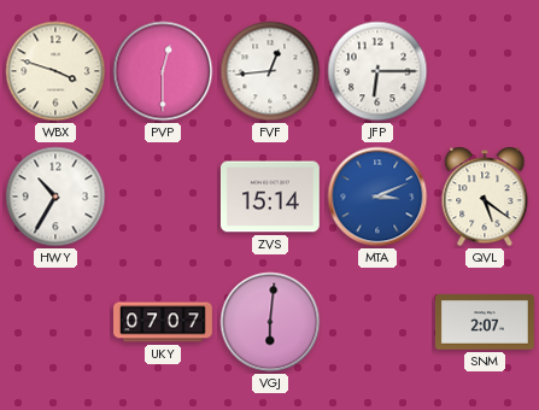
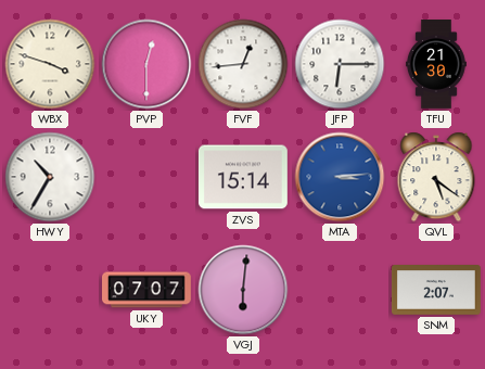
TFU: none -> 21:30 (436, 65)
MTA: 3:11 -> 3:14 (340, 177)
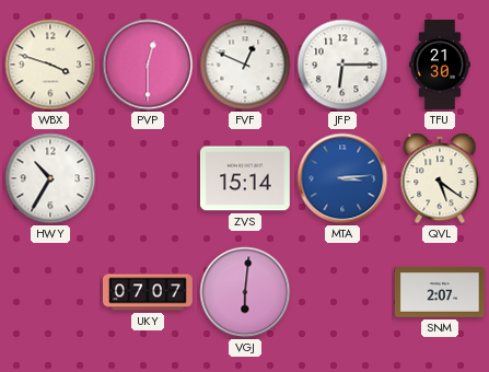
FVF: 12:44 -> 12:49 (245, 65)
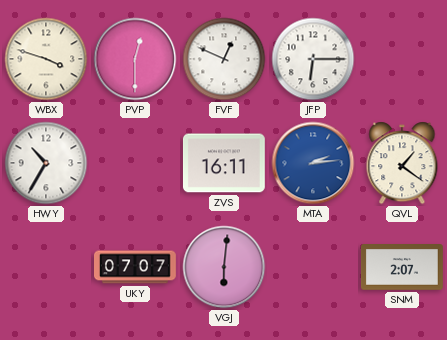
TFU: 21:30 -> none (440, 66)
ZVS: 15:14 -> 16:11 (224, 163)
MTA: 3:14 -> 2:14 (313, 163)
QVL: 5:21 -> 1:21 (402, 163)
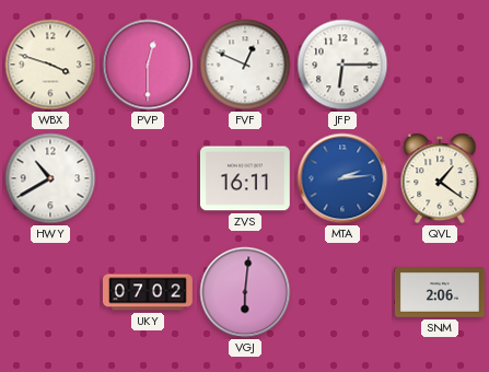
HWY: 10:35 -> 10:40 (50, 178)
UKY: 07:07 -> 07:02 (149, 292)
SNM: 2:07 -> 2:06 (440, 293)
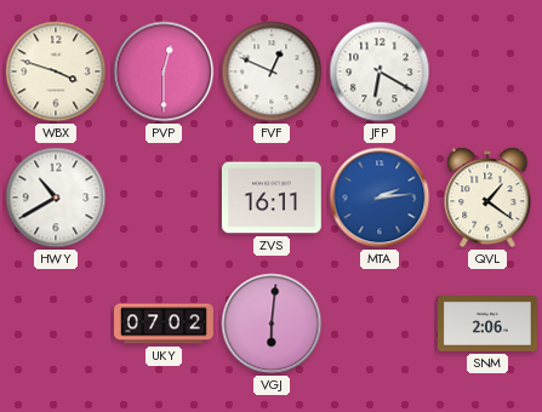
JFP: 6:15 -> 6:20 (380, 71)
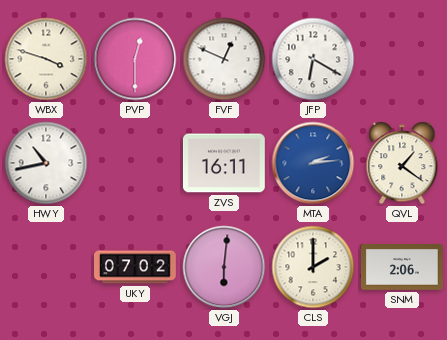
HWY: 10:40 -> 10:43 (46, 163)
CLS: none -> 2:00 (313, 267)
